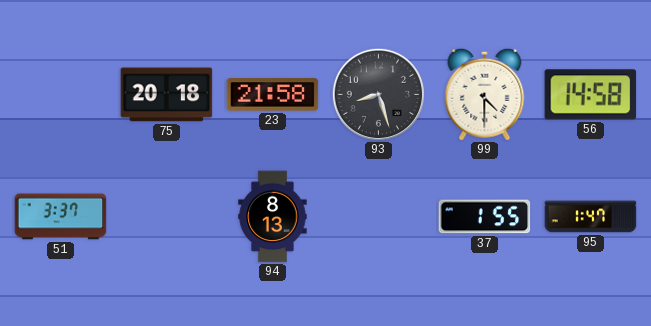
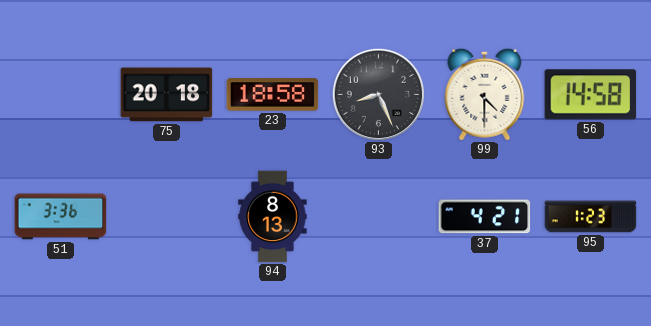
23: 21:58 -> 18:58 (273, 95)
93: 8:27 -> 8:26 (378, 94)
51: 3:37 -> 3:36 (61, 217)
37: 1:55 -> 4:21 (485, 217)
95: 1:47 -> 1:23 (591, 217)
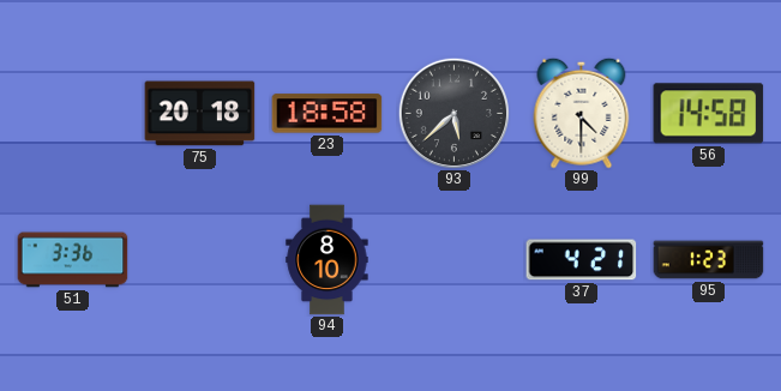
93: 8:26 -> 5:38 (453, 113)
94: 8:13 -> 8:10 (328, 260)
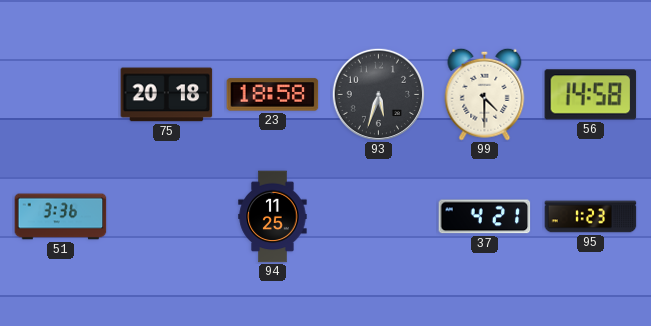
93: 5:38 -> 5:33 (378, 94)
94: 8:10 -> 11:25 (273, 217)
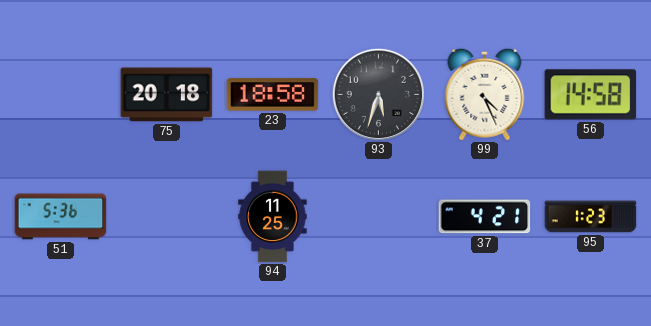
99: 4:30 -> 4:26 (485, 94)
51: 3:36 -> 5:36 (61, 217)
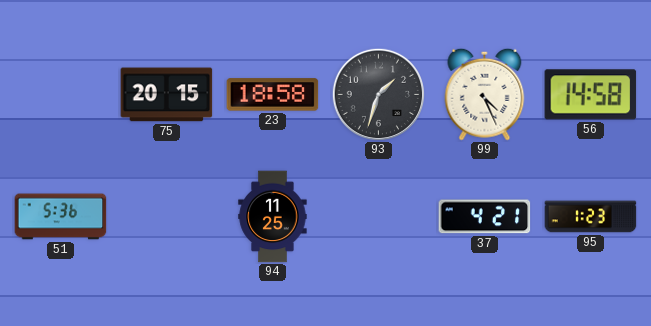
75: 20:18 -> 20:15 (167, 95)
93: 5:33 -> 1:33 (378, 94)
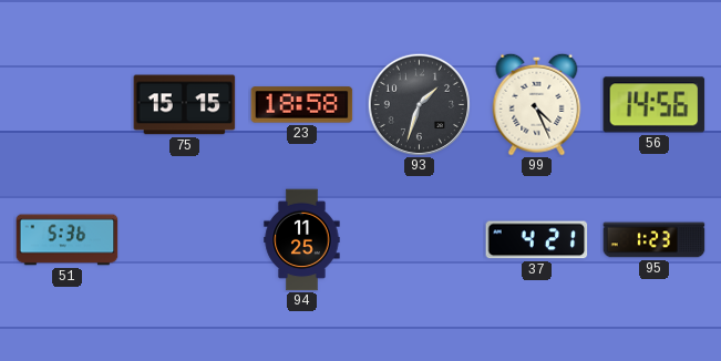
75: 20:15 -> 15:15 (185, 105)
56: 14:58 -> 14:56 (655, 105)
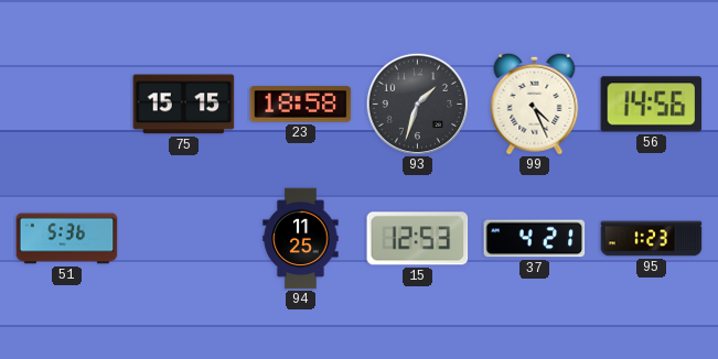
15: none -> 12:53 (418, 239)
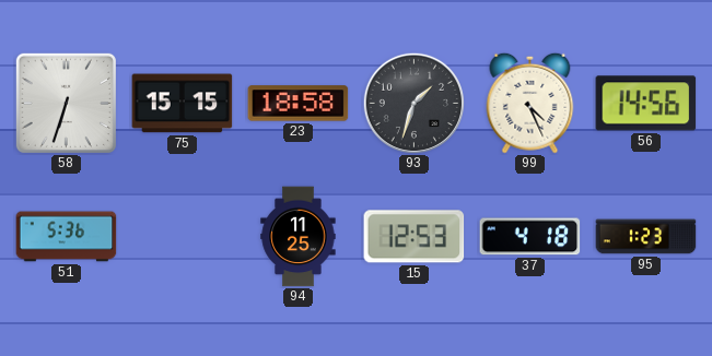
58: none -> 6:33 (66, 103)
37: 4:21 -> 4:18 (530, 237)
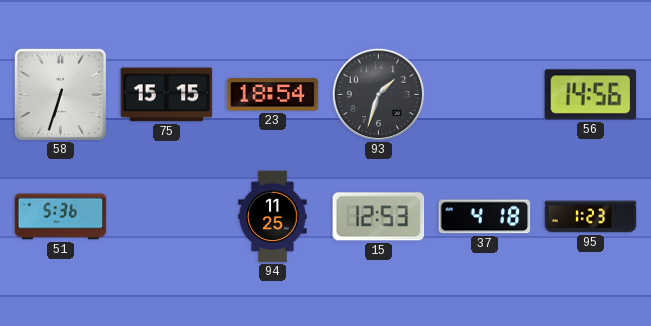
23: 18:58 -> 18:54 (273, 95)
99: 4:26 -> none (530, 103)
